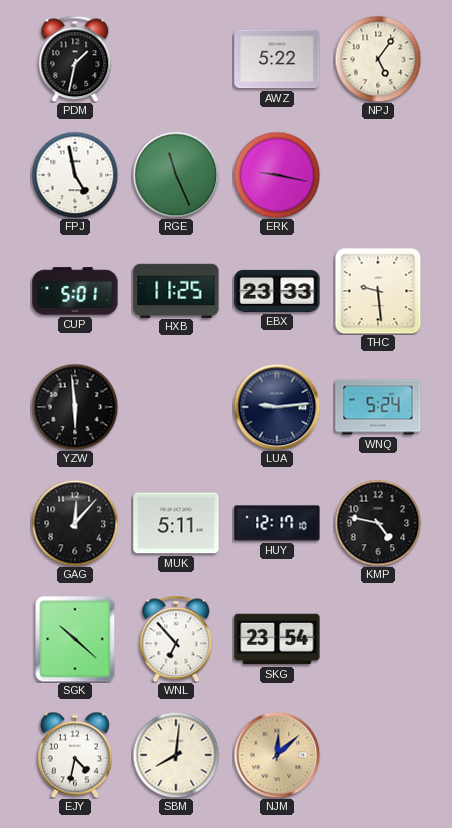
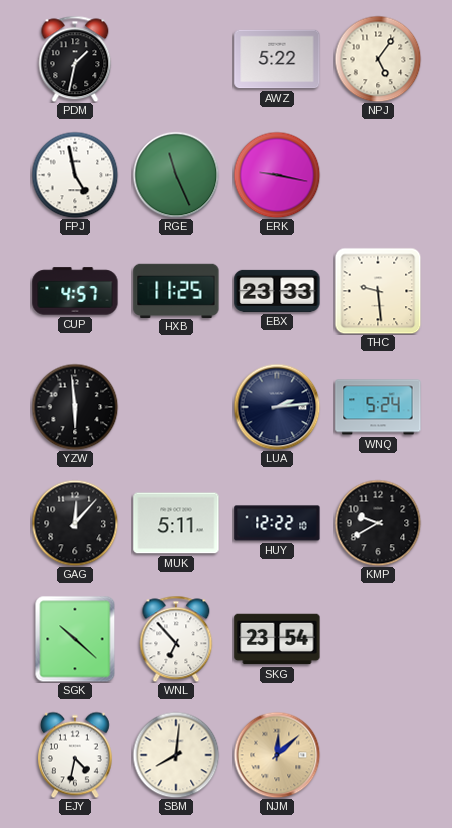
CUP: 5:01 -> 4:57 (75, 291)
LUA: 9:14 -> 2:14 (277, 407)
HUY: 12:17 -> 12:22 (277, 523)
KMP: 4:47 -> 9:40 (378, 523)
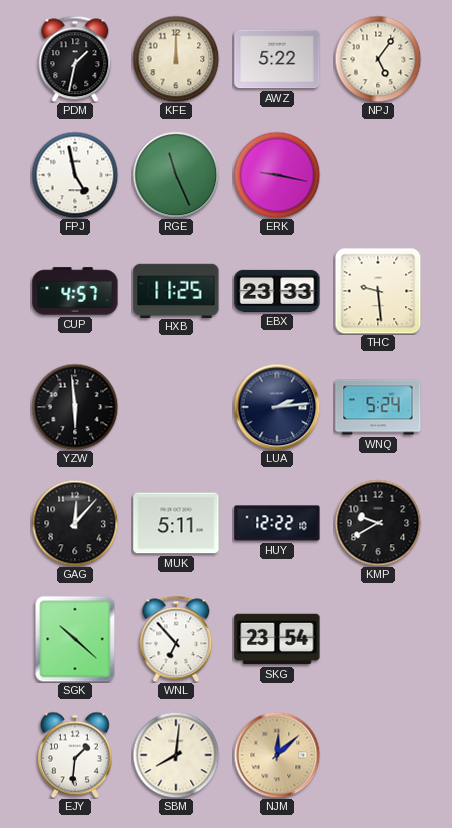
KFE: none -> 12:00 (176, 59)
EJY: 4:32 -> 1:31 (75, 755)
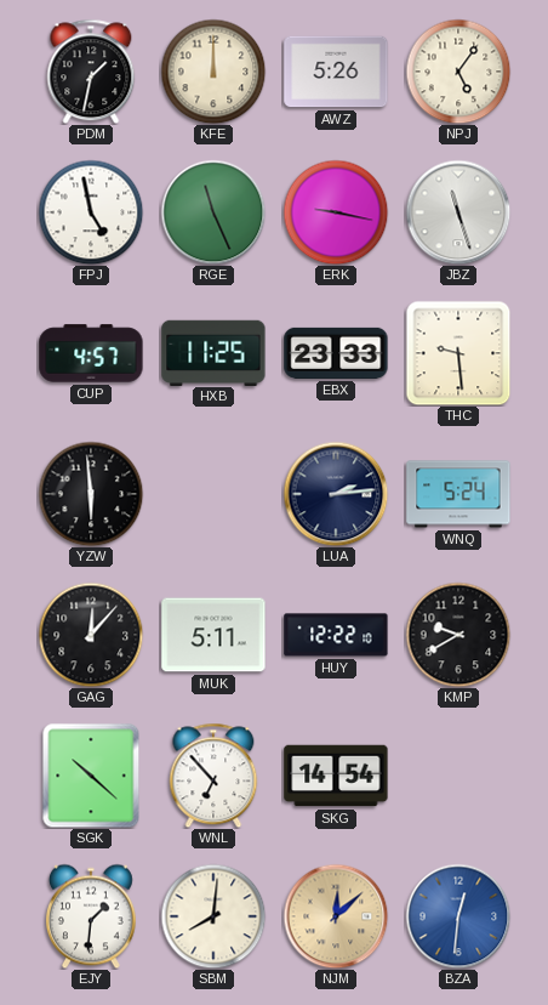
AWZ: 5:22 -> 5:26 (336, 72)
JBZ: none -> 11:27 (458, 212)
SKG: 23:54 -> 14:54 (336, 776)
BZA: none -> 12:31 (458, 916)
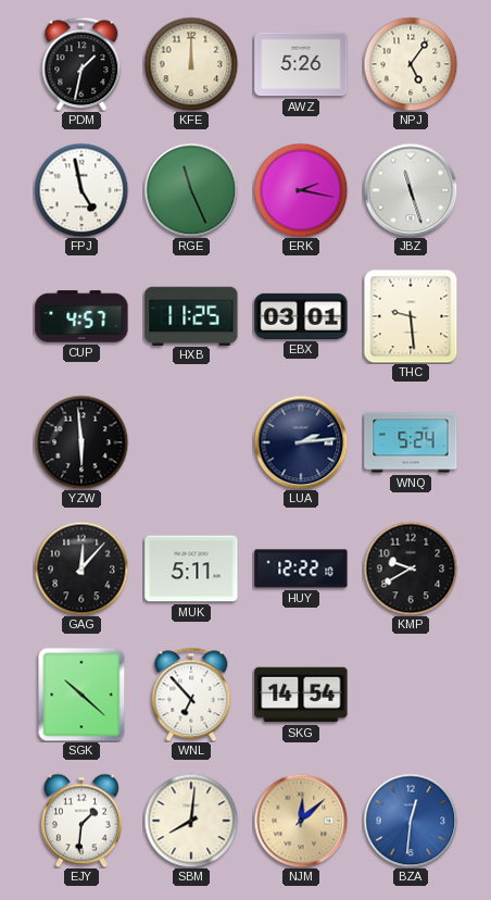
ERK: 9:17 -> 2:17 (301, 190)
EBX: 23:33 -> 03:01 (301, 316)
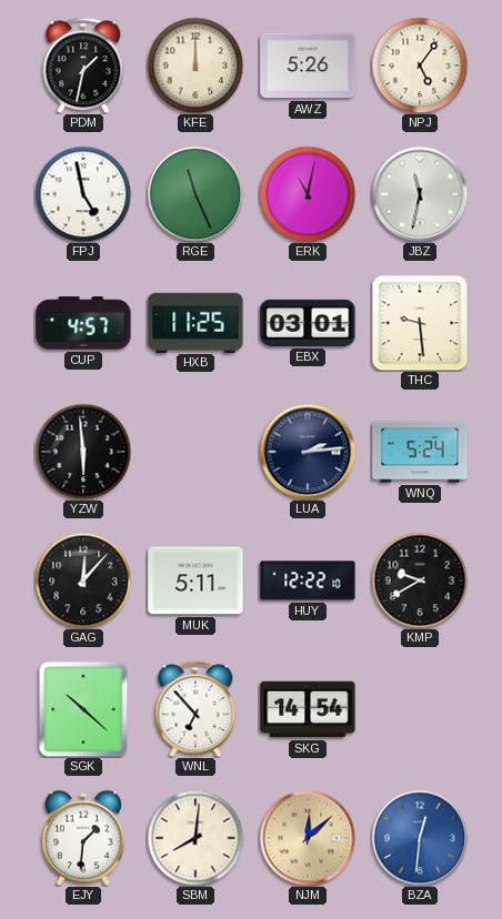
ERK: 2:17 -> 11:02 (308, 194)
JBZ: 11:27 -> 11:32 (420, 194)
